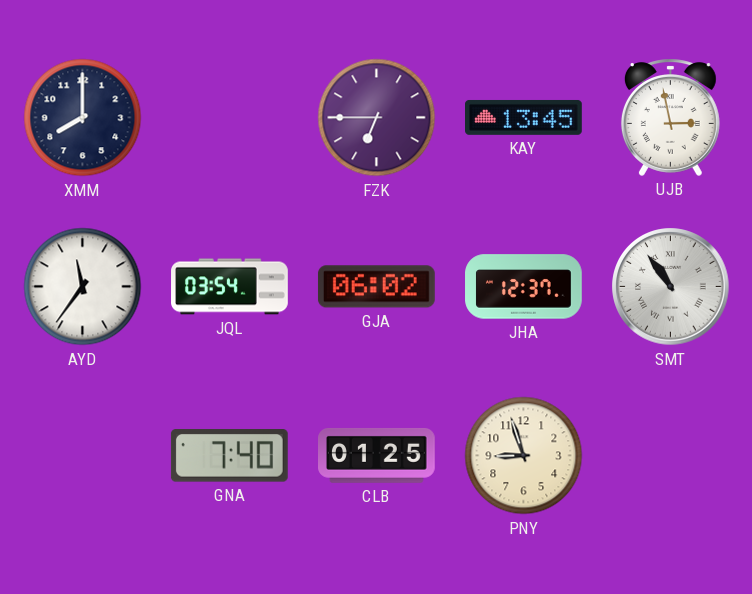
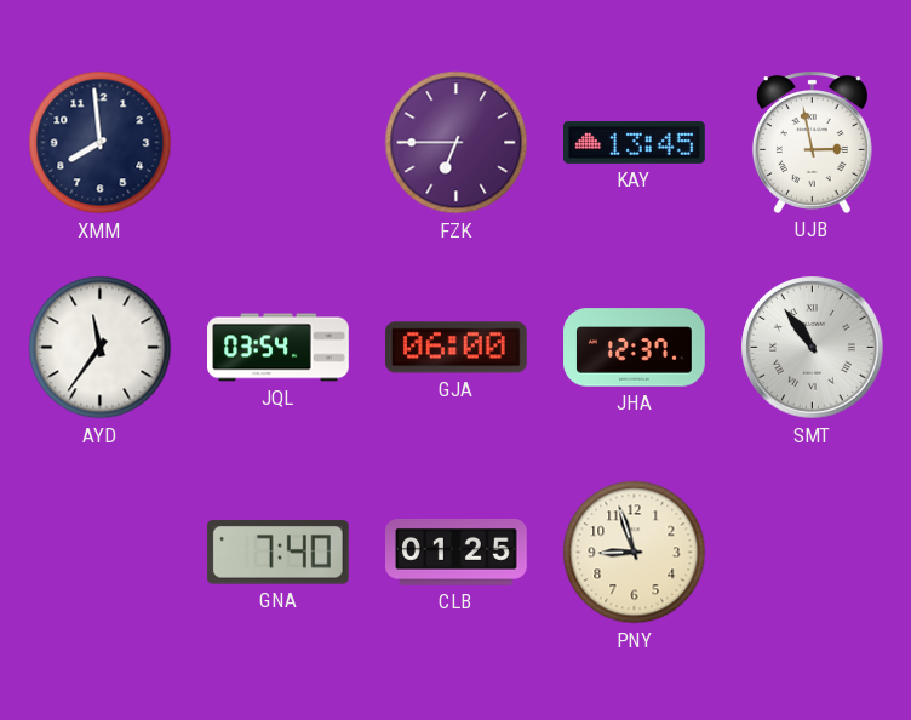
XMM: 8:00 -> 7:59 (101, 143)
GJA: 06:02 -> 06:00 (456, 348)
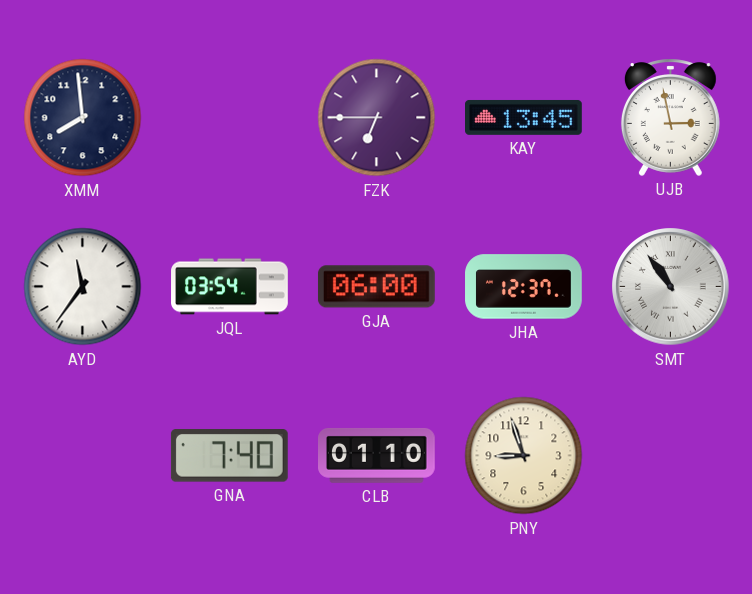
CLB: 01:25 -> 01:10 (377, 455)
